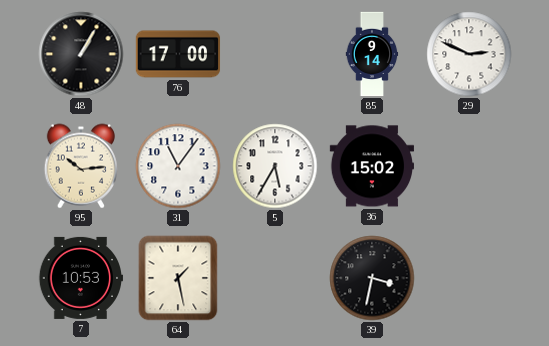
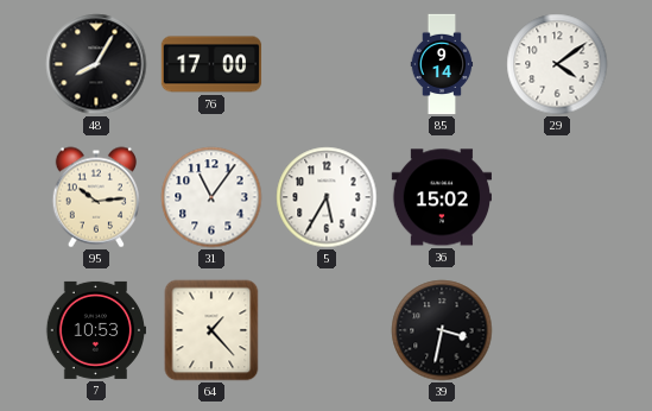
48: 1:05 -> 8:05 (96, 64)
29: 2:49 -> 4:09 (557, 64)
64: 1:28 -> 1:23 (211, 330)
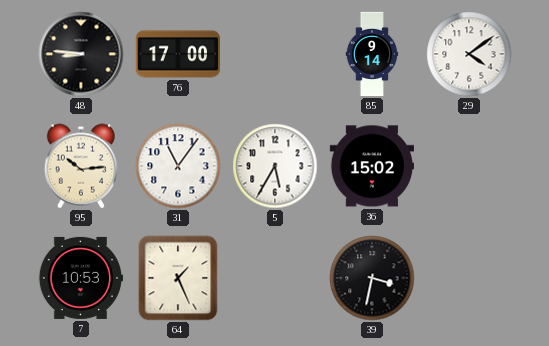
48: 8:05 -> 8:46 (81, 54)
64: 1:23 -> 1:26 (178, 278)
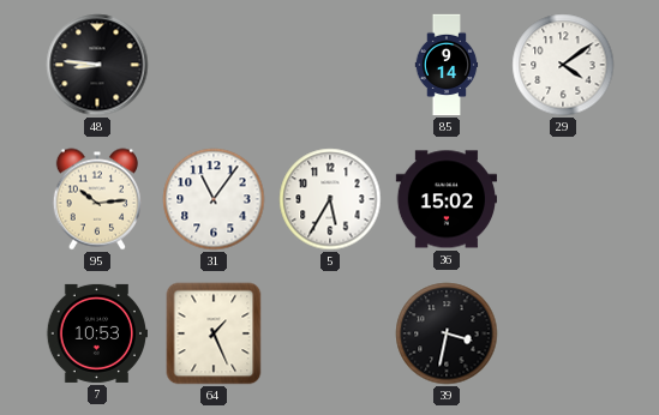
76: 17:00 -> none (178, 54)
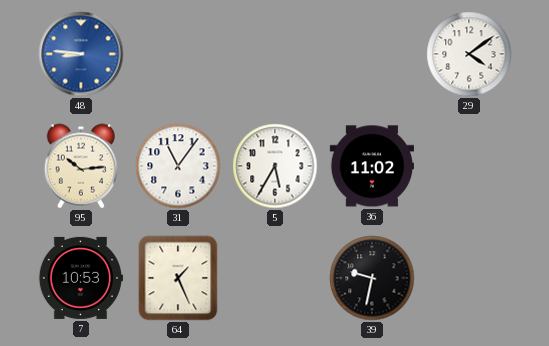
48 dial: black -> blue (81, 54)
85: 9:14 -> none (447, 65)
36: 15:02 -> 11:02 (371, 166)
39: 3:32 -> 9:32 (372, 278)
